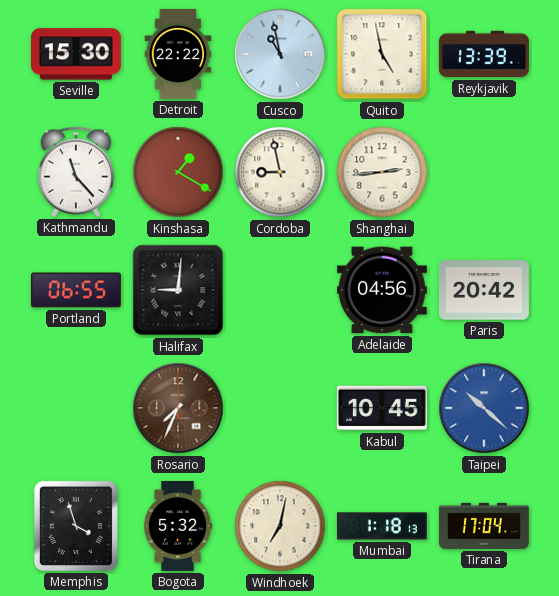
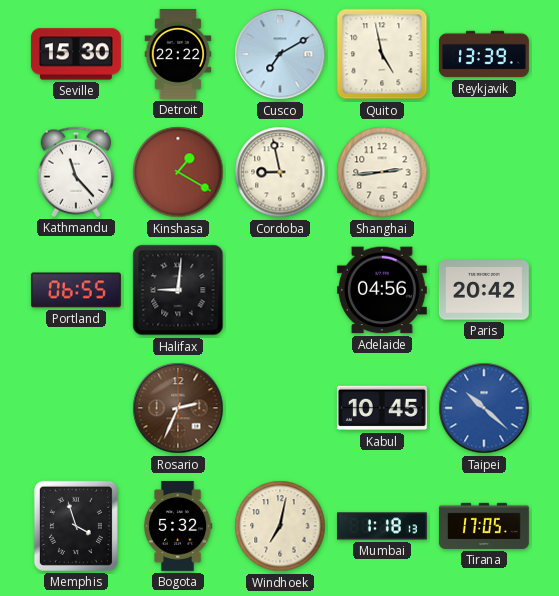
Cusco: 10:58 -> 7:10 (280, 54)
Rosario: 7:34 -> 2:34 (178, 408)
Tirana: 17:04 -> 17:05 (484, 526)
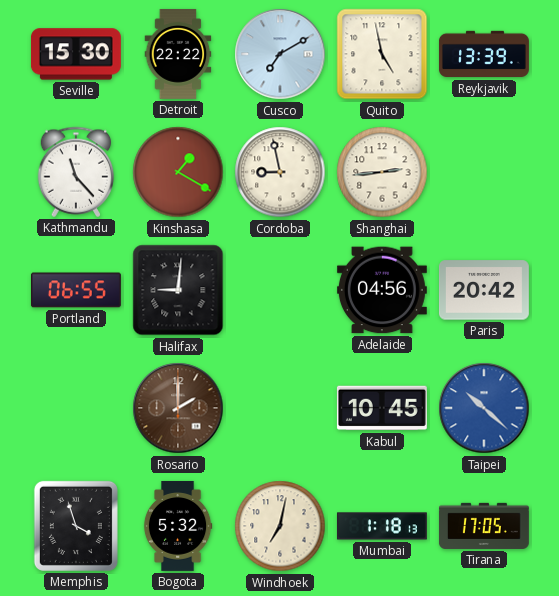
Rosario: 2:34 -> 2:00 (178, 408)
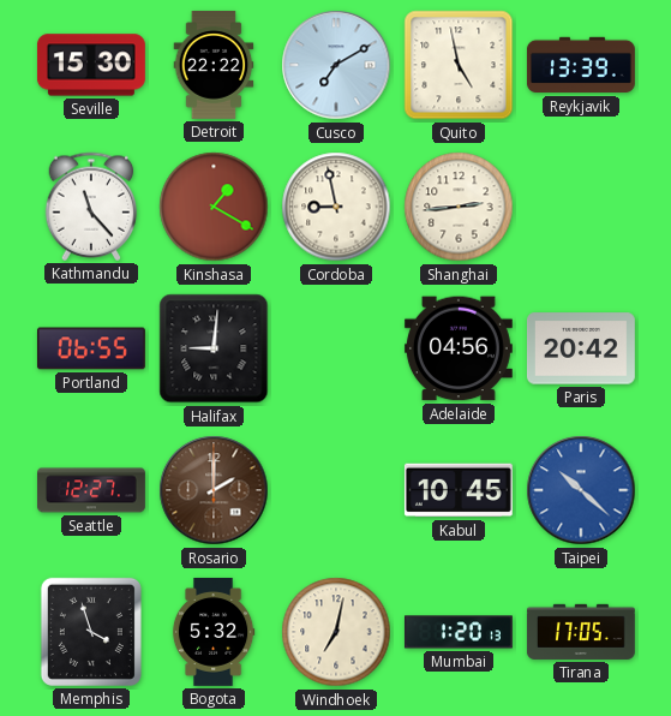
Seattle: none -> 12:27 (92, 490)
Mumbai: 1:18 -> 1:20 (459, 632)
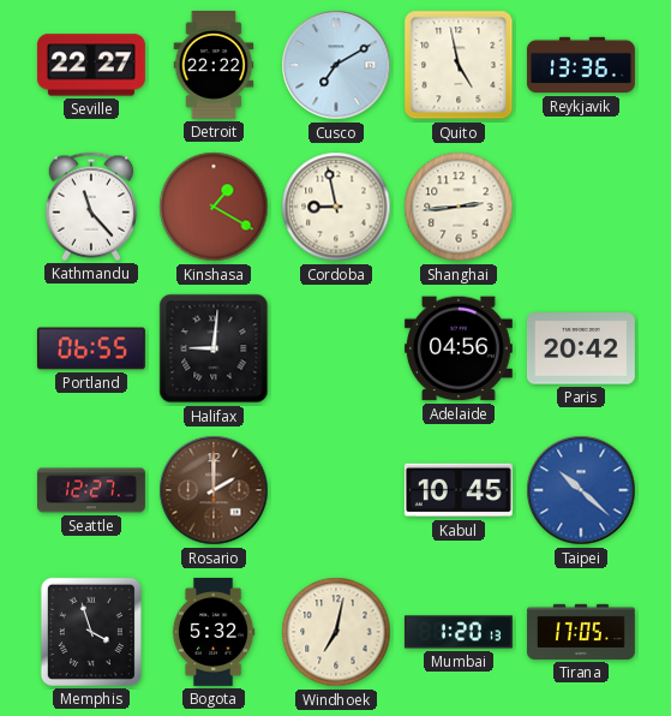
Seville: 15:30 -> 22:27 (91, 65)
Reykjavik: 13:39 -> 13:36 (581, 65)
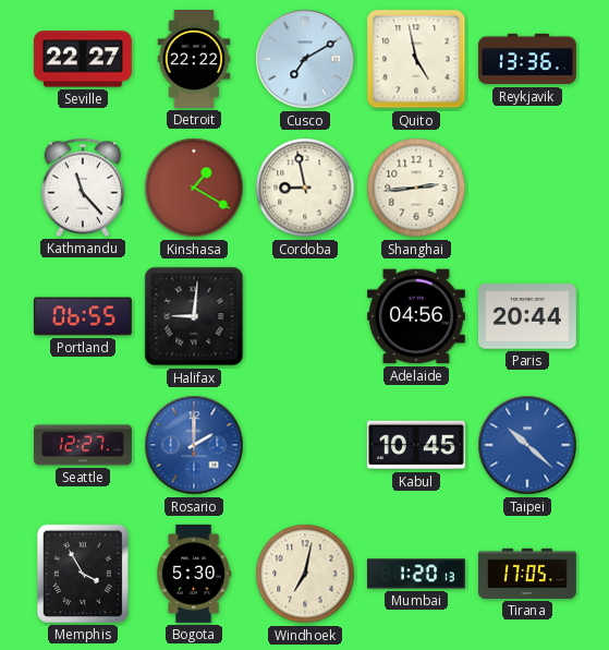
Paris: 20:42 -> 20:44 (527, 316)
Rosario dial: brown -> blue (194, 445)
Memphis: 3:57 -> 3:55 (83, 574)
Bogota: 5:32 -> 5:30 (194, 574)
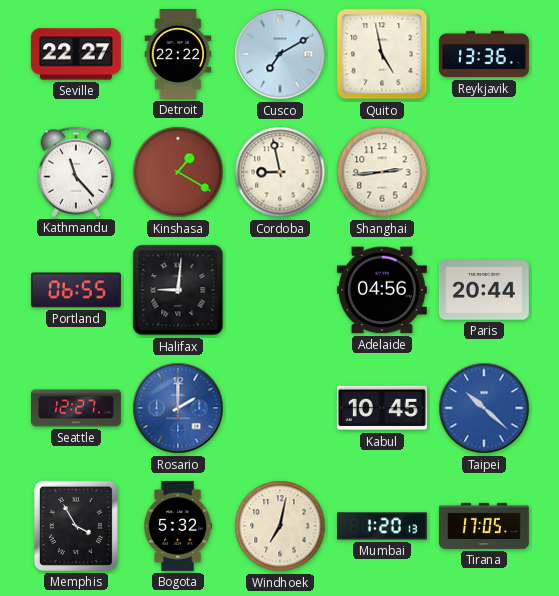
Bogota: 5:30 -> 5:32 (178, 526)
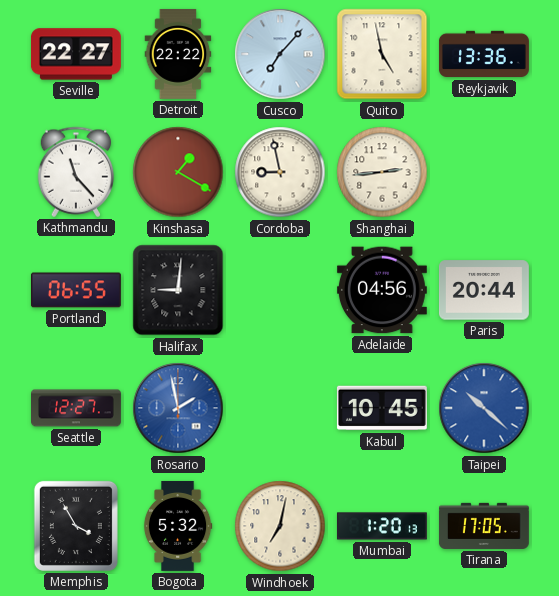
Cusco: 7:10 -> 7:07 (280, 54)
Rosario: 2:00 -> 1:58 (178, 408)
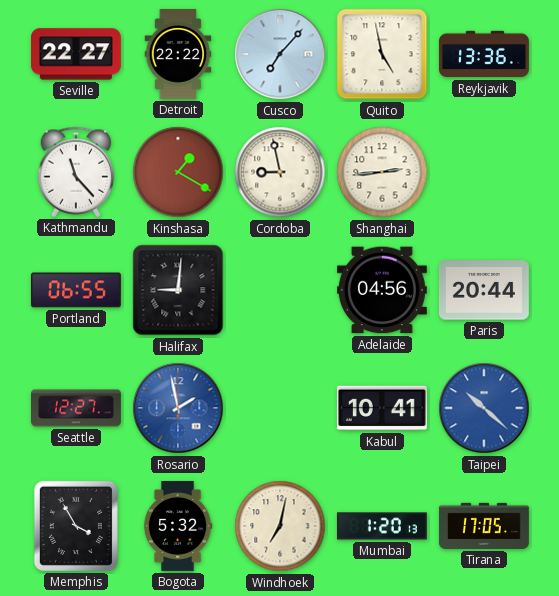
Kabul: 10:45 -> 10:41 (382, 408)
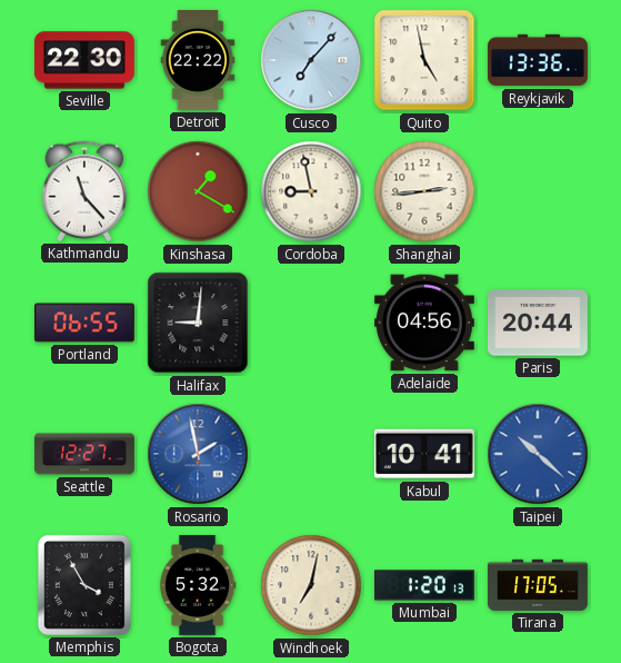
Seville: 22:27 -> 22:30 (84, 60)
